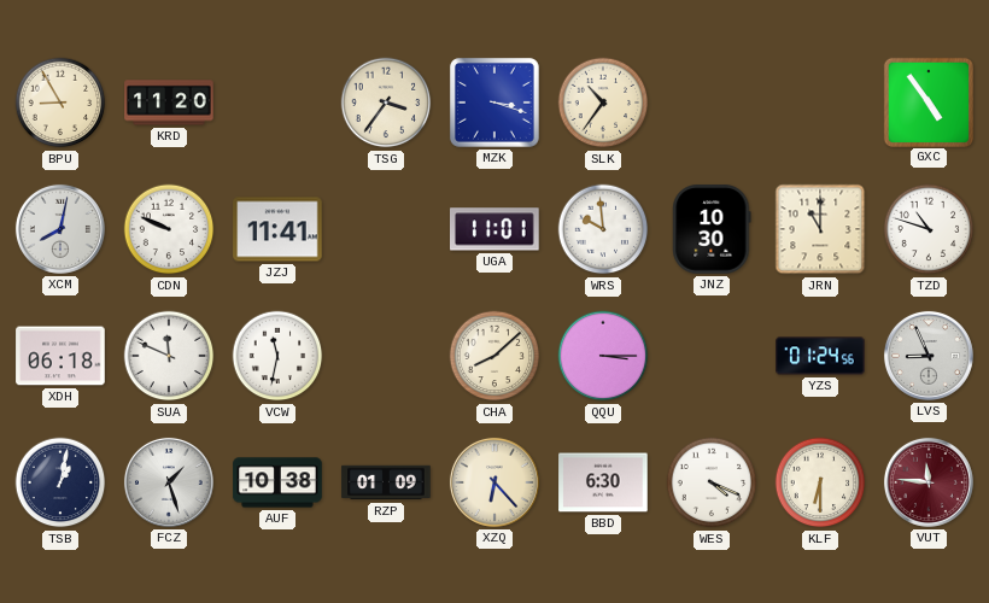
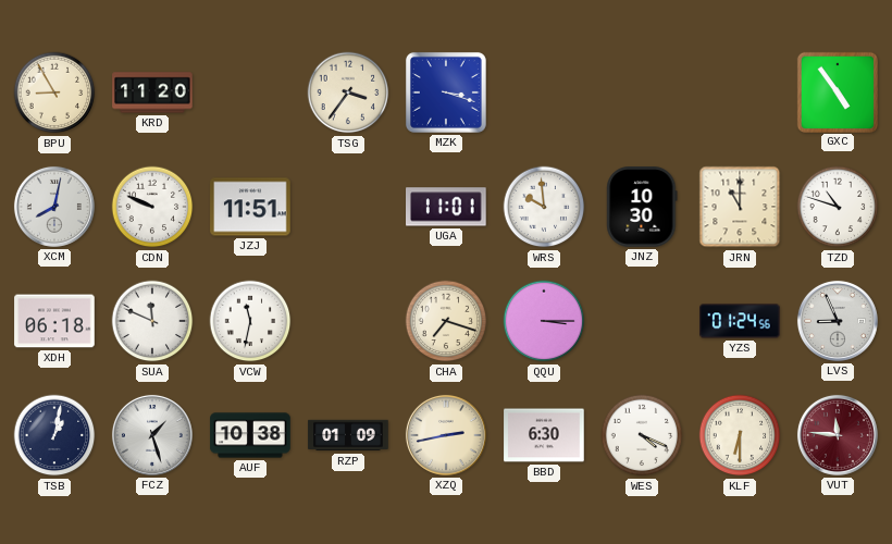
SLK: 10:36 -> none (603, 103)
JZJ: 11:41 -> 11:51 (250, 207)
CHA: 8:08 -> 7:18 (446, 321)
XZQ: 6:23 -> 2:43 (446, 435)
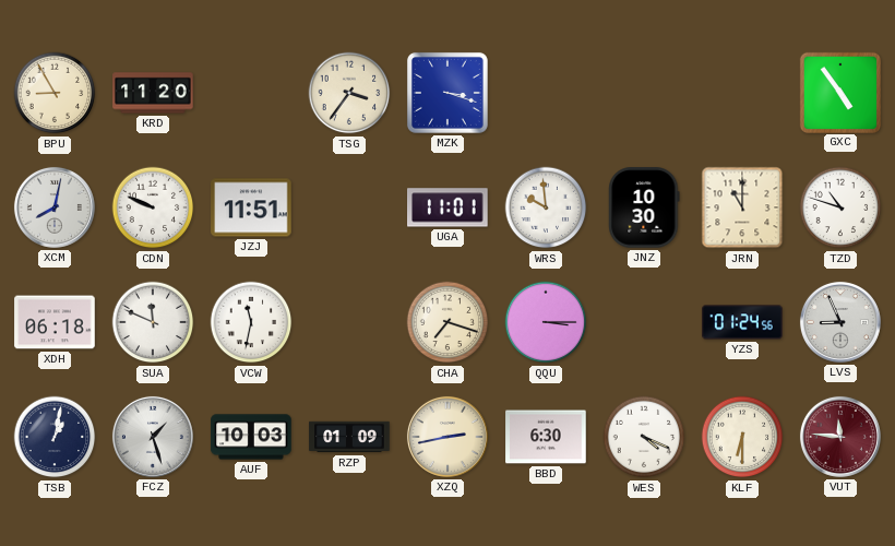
AUF: 10:38 -> 10:03 (251, 437)
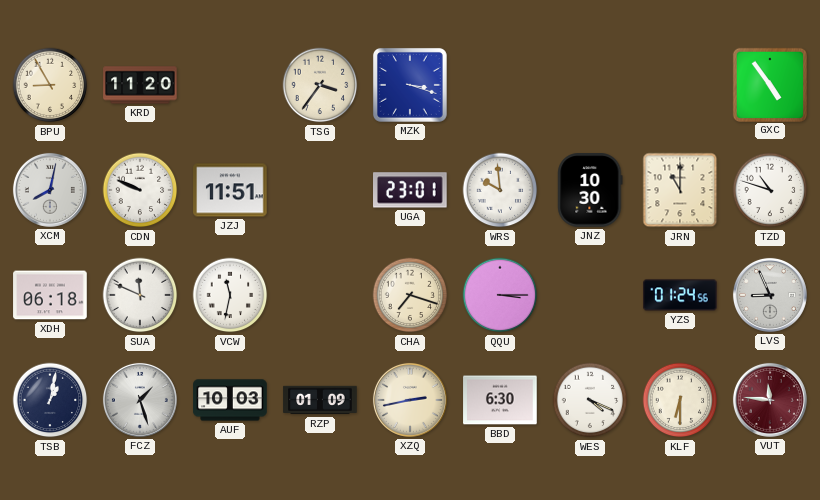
UGA: 11:01 -> 23:01 (411, 190)
